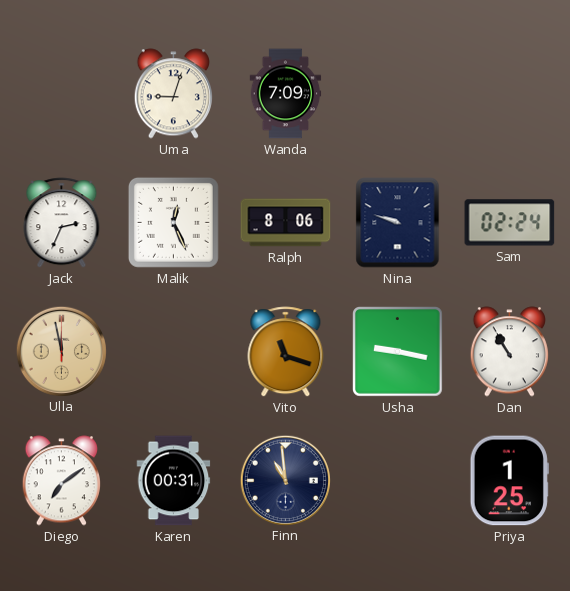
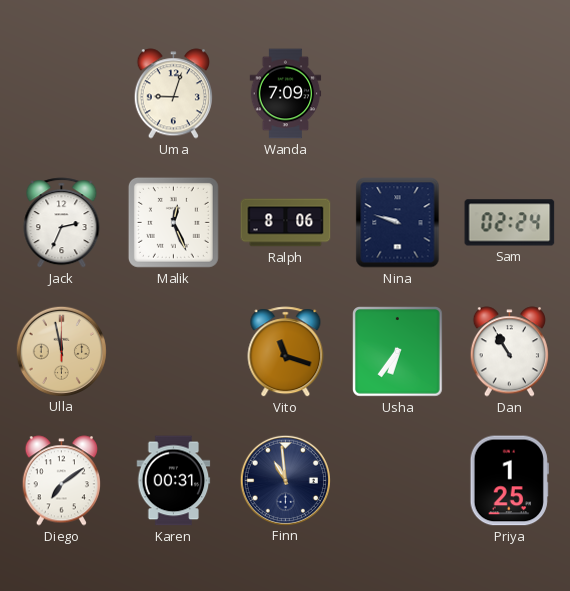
Usha: 9:17 -> 6:36 (398, 352)
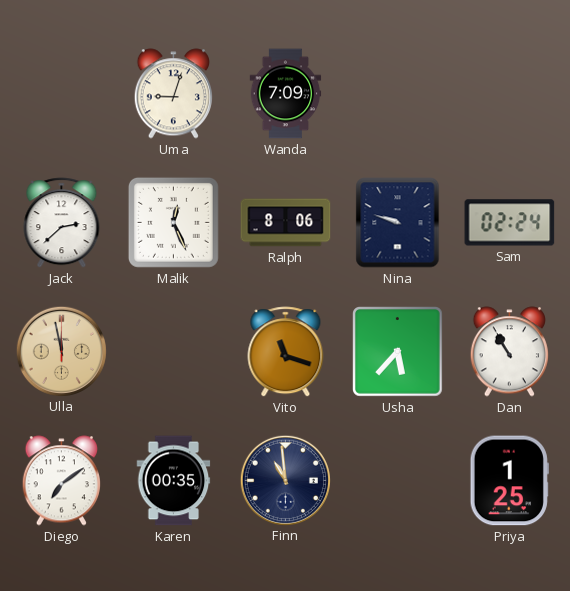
Jack: 2:34 -> 2:38 (62, 223)
Usha: 6:36 -> 5:37 (398, 352)
Karen: 00:31 -> 00:35 (174, 481)
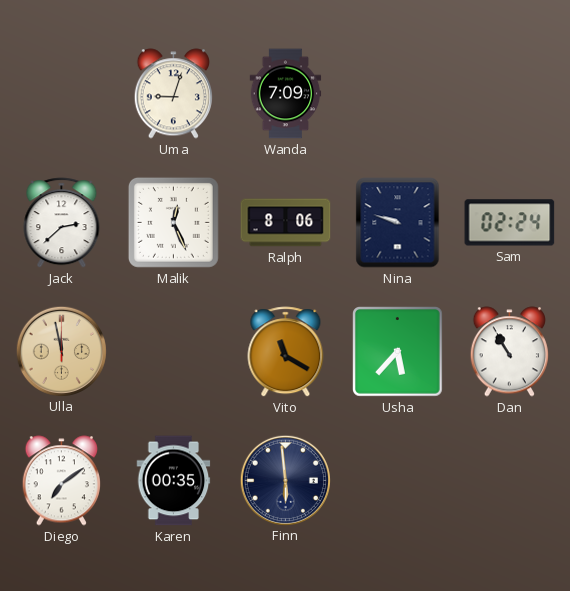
Vito: 11:18 -> 11:20 (286, 352)
Finn: 10:59 -> 5:59 (285, 480)
Priya: 1:25 -> none (509, 481)
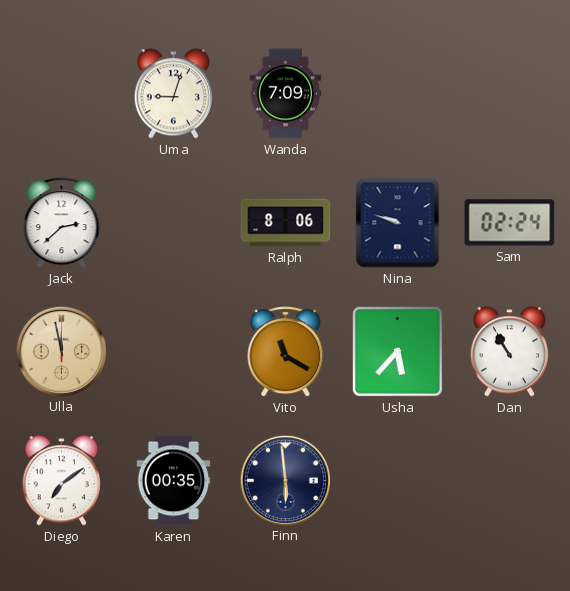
Malik: 12:26 -> none (173, 222)
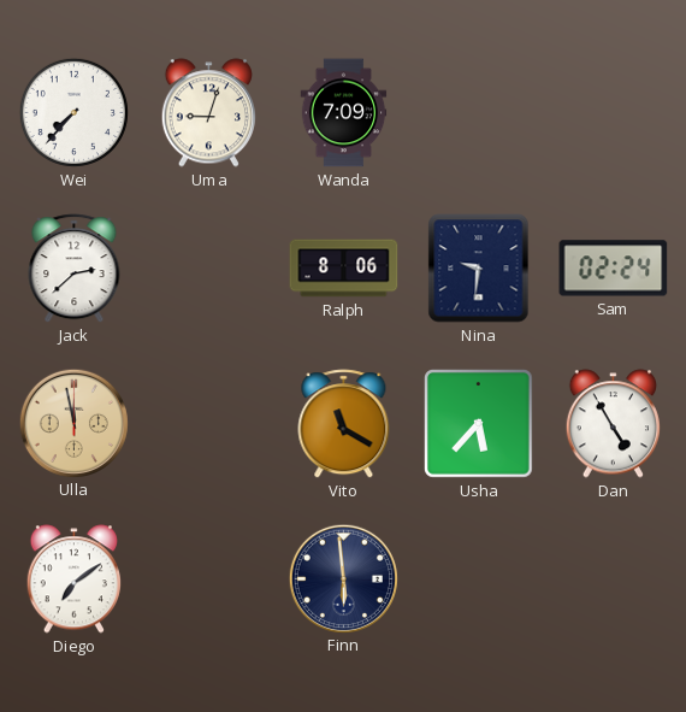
Wei: none -> 7:37 (73, 112)
Nina: 9:48 -> 9:31 (479, 269)
Dan: 10:55 -> 4:55 (613, 424)
Karen: 00:35 -> none (174, 481)
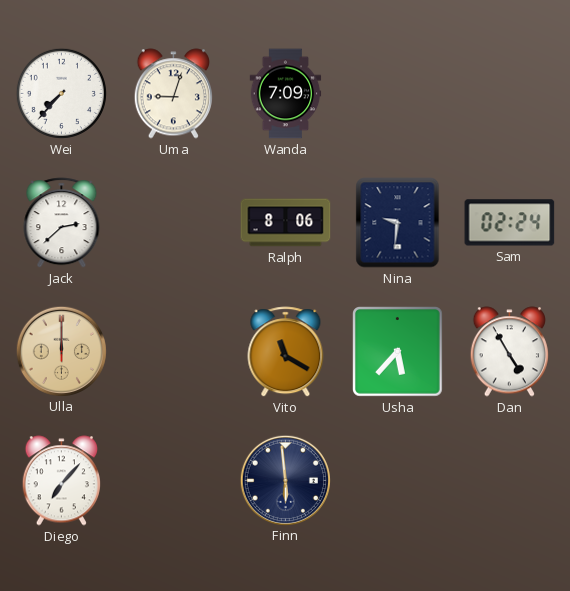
Ulla: 11:58 -> 12:00 (61, 351)
Diego: 7:09 -> 7:07 (61, 481)
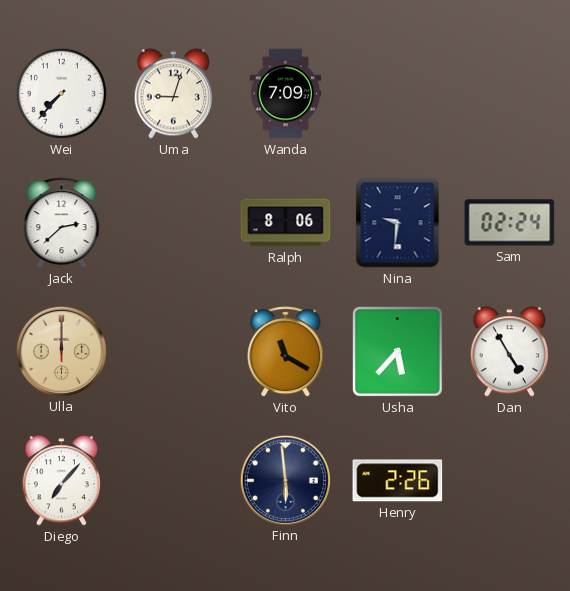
Henry: none -> 2:26 (398, 481)
